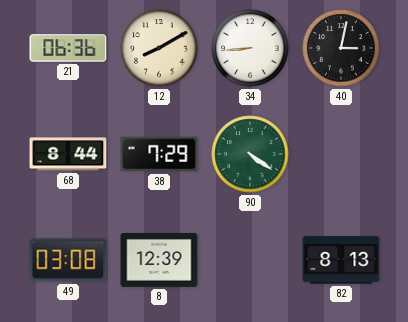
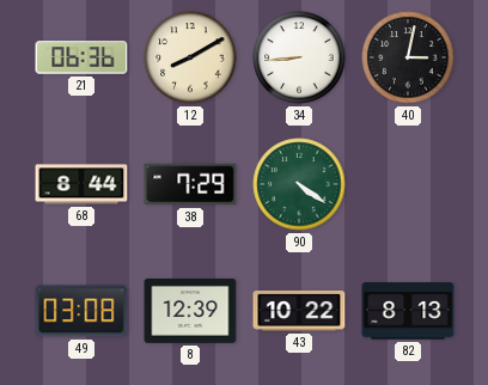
43: none -> 10:22 (299, 312)
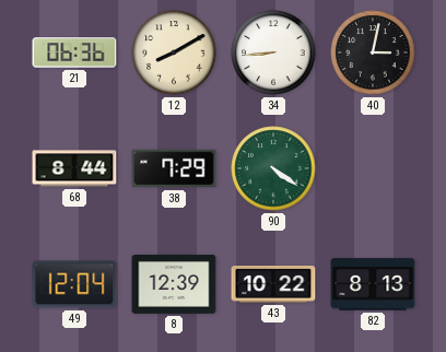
49: 03:08 -> 12:04 (74, 284)
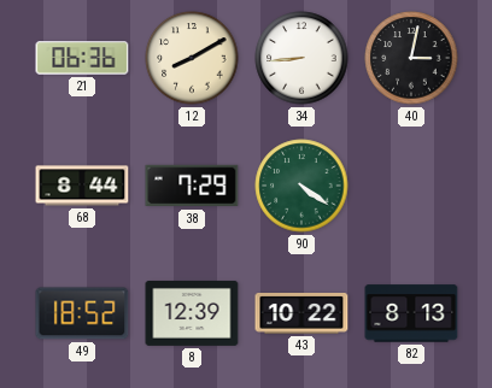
49: 12:04 -> 18:52 (82, 313)
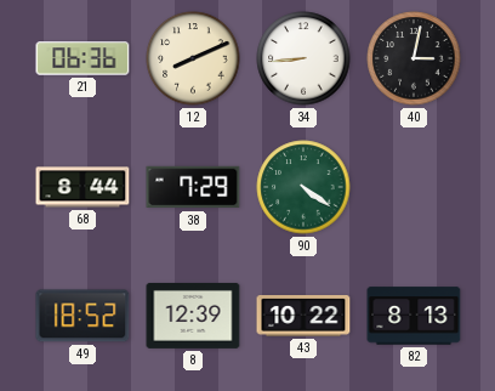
12: 8:10 -> 8:11 (193, 58)
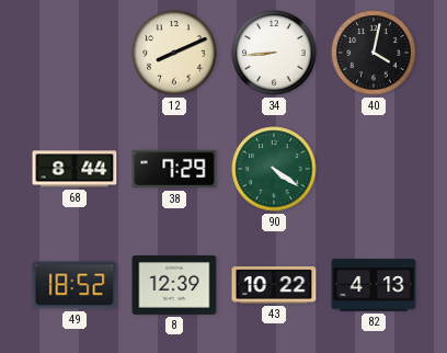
21: 06:36 -> none (82, 58)
40: 3:02 -> 4:02 (374, 53)
82: 8:13 -> 4:13 (374, 285)
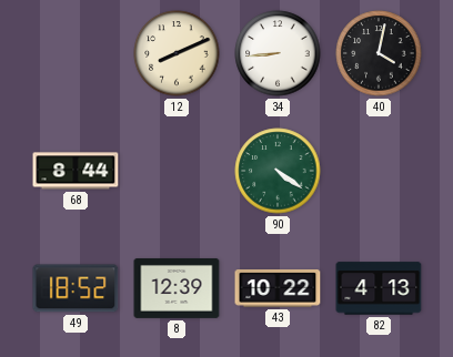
38: 7:29 -> none (174, 169)
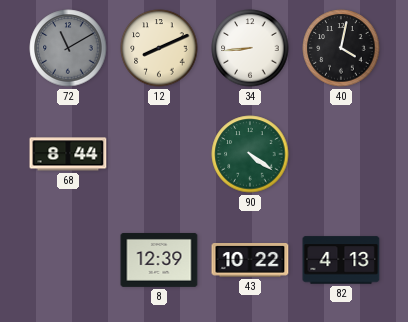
72: none -> 11:10 (68, 48)
49: 18:52 -> none (75, 288)
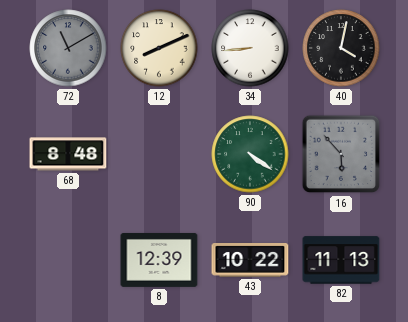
68: 8:44 -> 8:48 (68, 154)
16: none -> 5:53 (341, 154)
82: 4:13 -> 11:13 (341, 260)
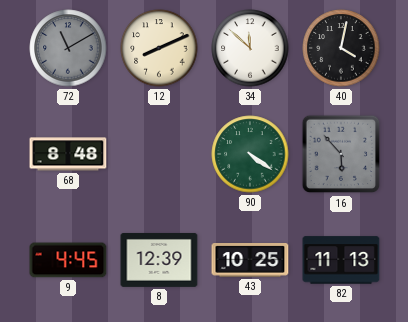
34: 8:44 -> 11:52 (250, 48)
9: none -> 4:45 (68, 260)
43: 10:22 -> 10:25 (250, 261)
